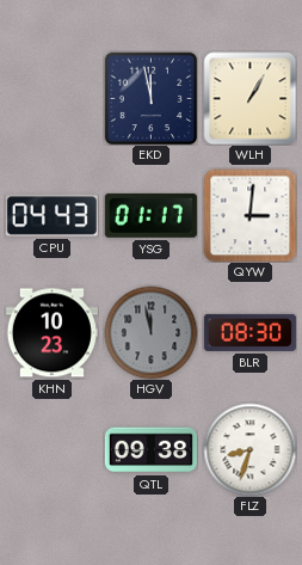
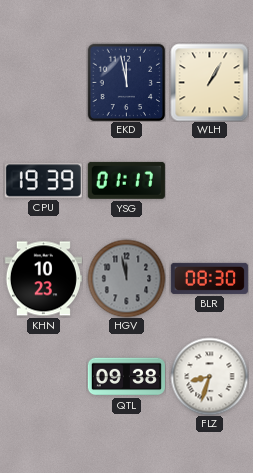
CPU: 04:43 -> 19:39 (43, 181)
QYW: 3:01 -> none (249, 215)
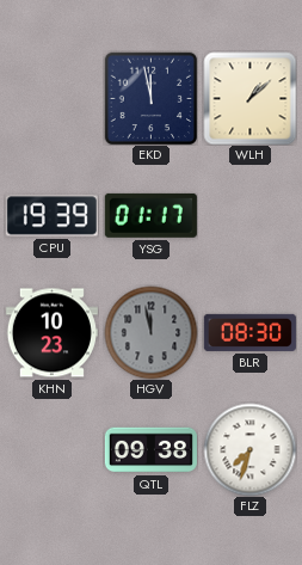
WLH: 1:05 -> 1:08 (249, 98)
FLZ: 8:33 -> 7:33 (249, 449)
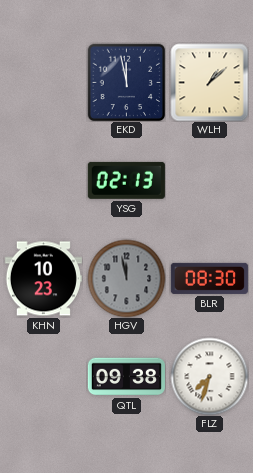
CPU: 19:39 -> none (51, 216)
YSG: 01:17 -> 02:13 (126, 180)
